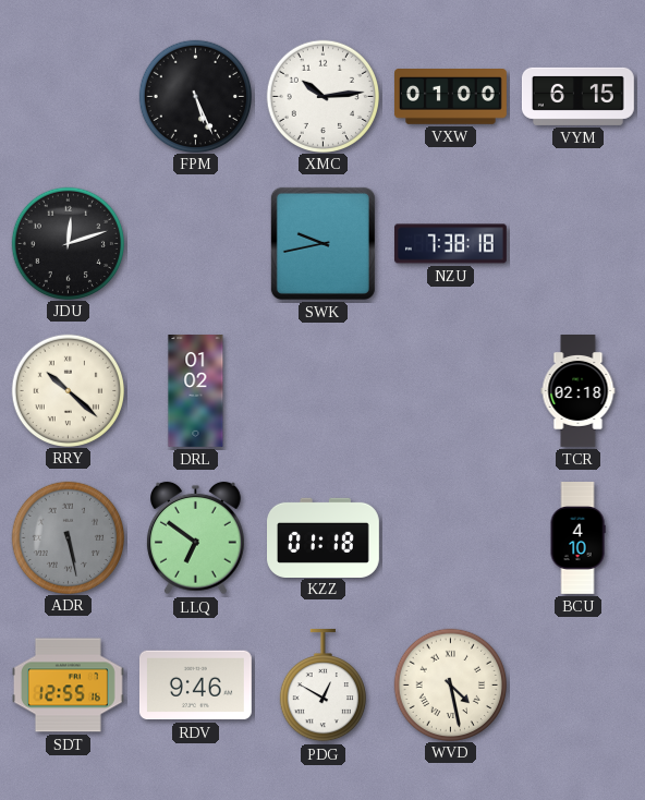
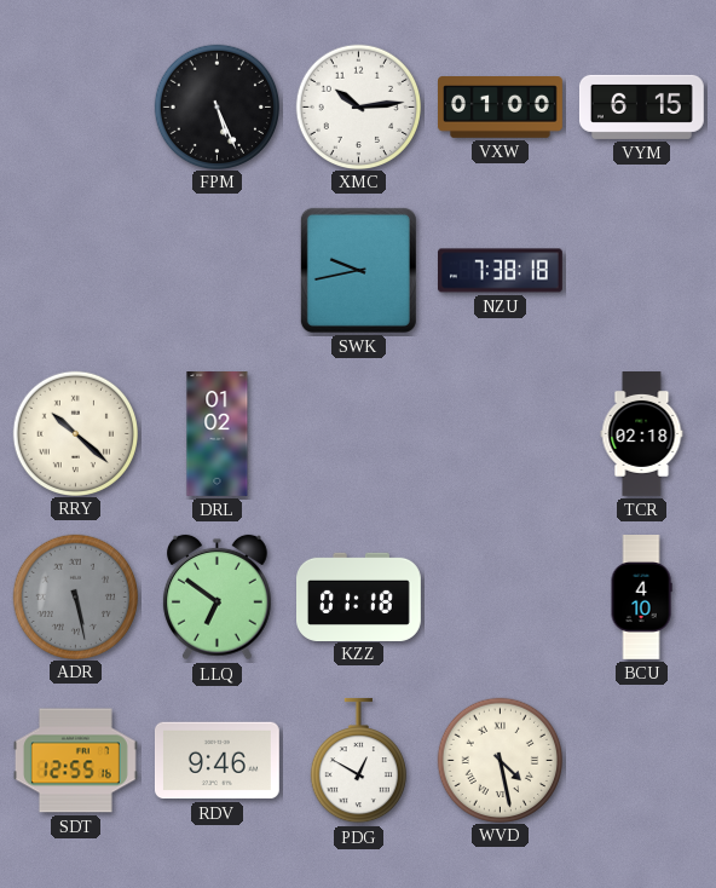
JDU: 12:12 -> none (68, 243)
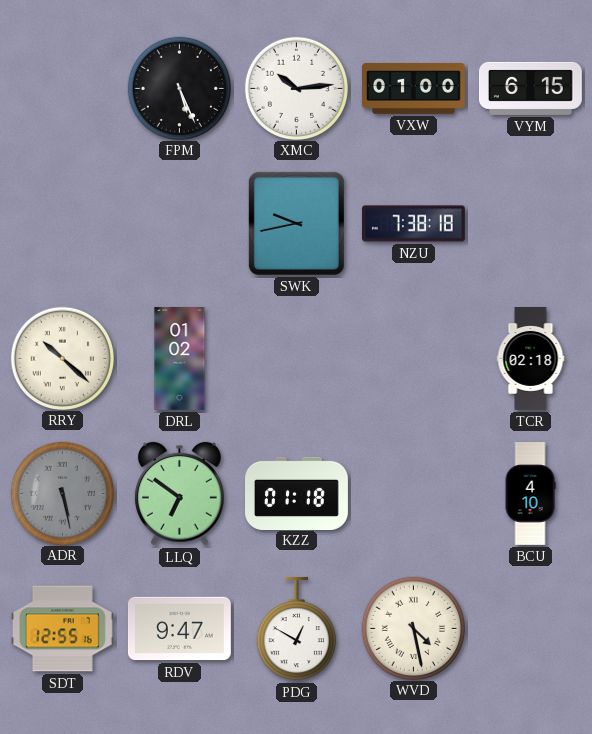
RDV: 9:46 -> 9:47 (179, 629)
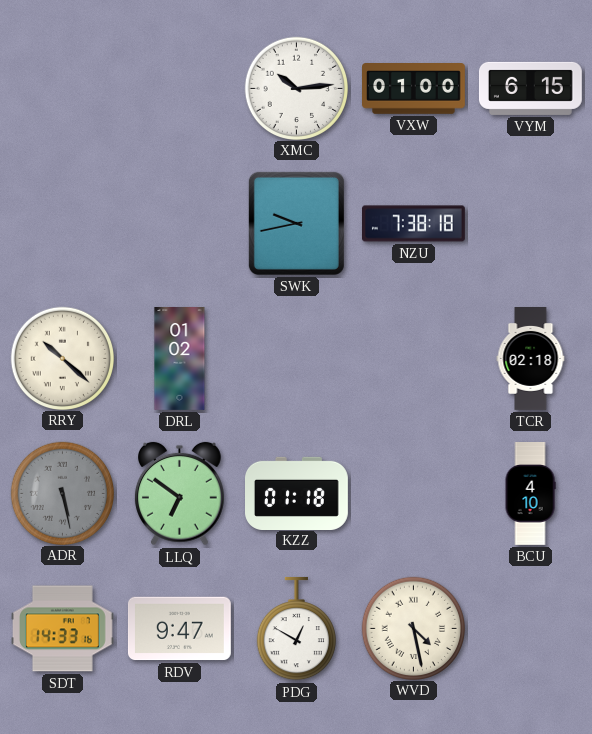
FPM: 5:26 -> none (179, 88)
SDT: 12:55 -> 14:33 (62, 629)
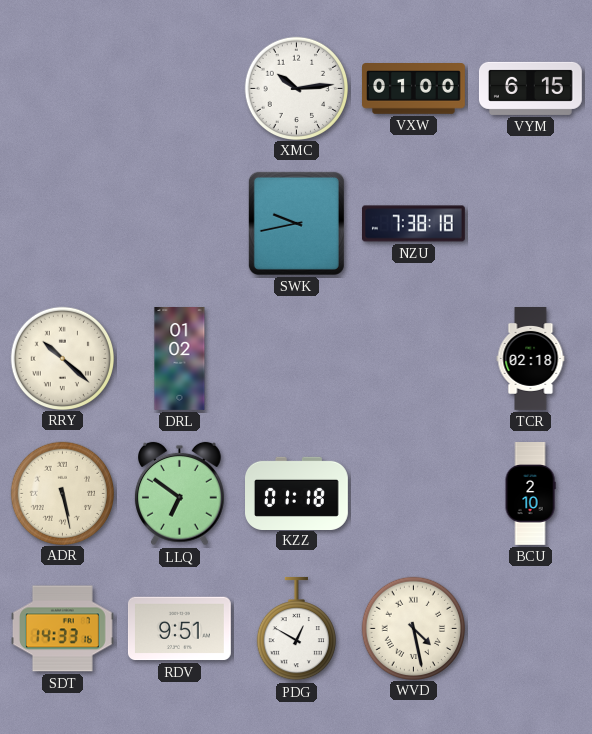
ADR dial: grey -> cream (62, 493)
BCU: 4:10 -> 2:10 (530, 494)
RDV: 9:47 -> 9:51 (179, 629)
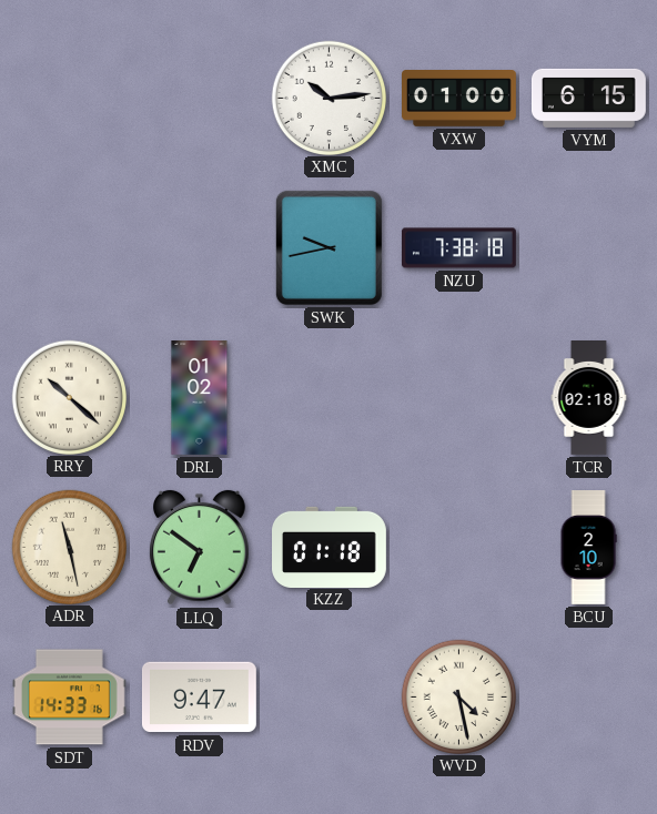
ADR: 5:28 -> 11:28 (69, 547)
RDV: 9:51 -> 9:47 (199, 698)
PDG: 12:50 -> none (296, 629)
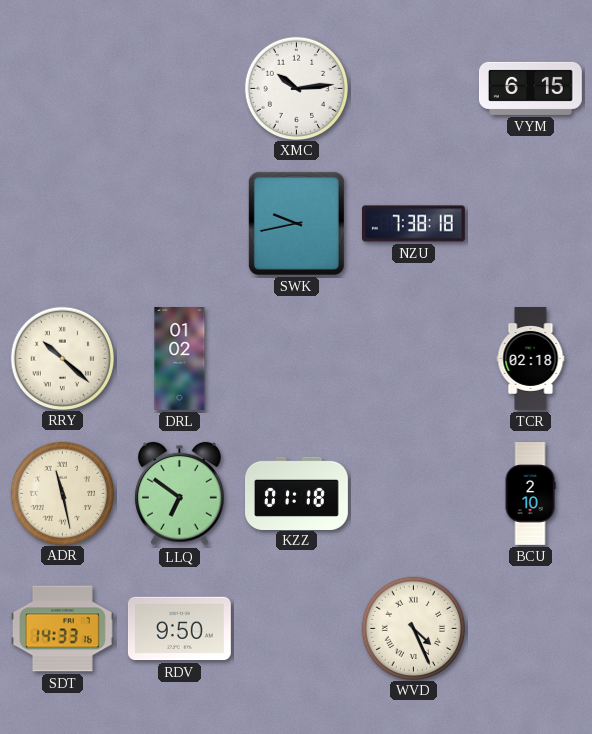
VXW: 01:00 -> none (459, 99)
RDV: 9:47 -> 9:50 (179, 629)
WVD: 4:28 -> 4:26 (413, 628)
